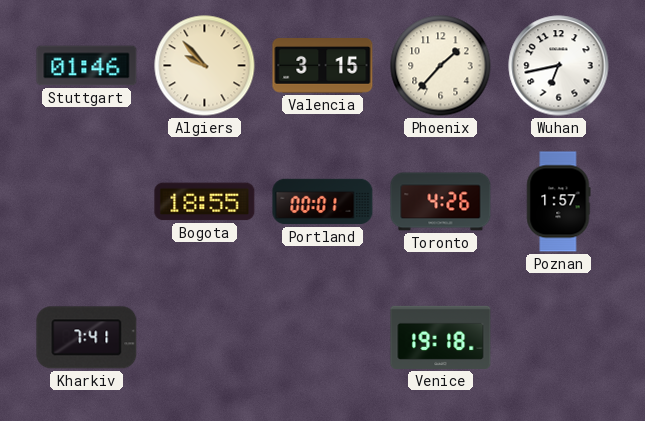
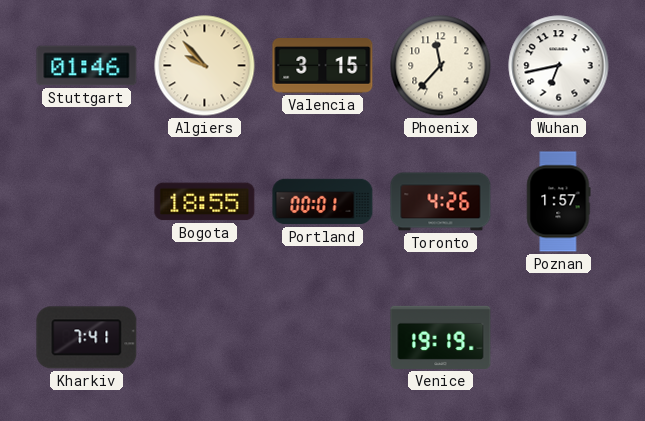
Phoenix: 1:37 -> 11:37 (441, 66)
Venice: 19:18 -> 19:19 (441, 337)
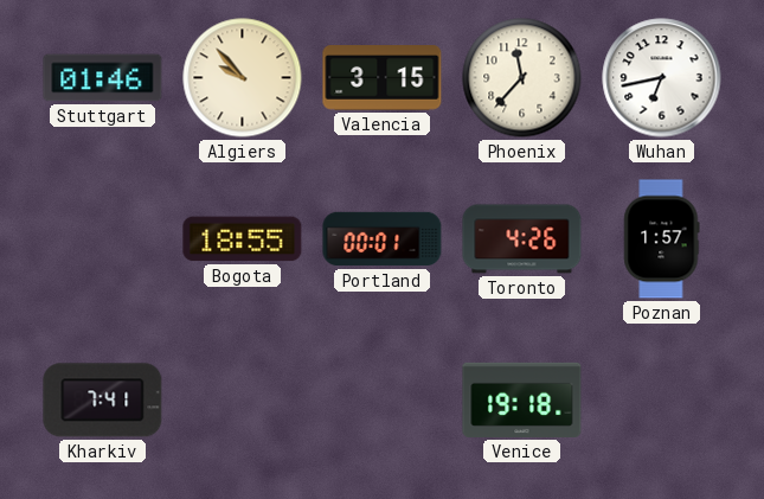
Venice: 19:19 -> 19:18 (522, 399)
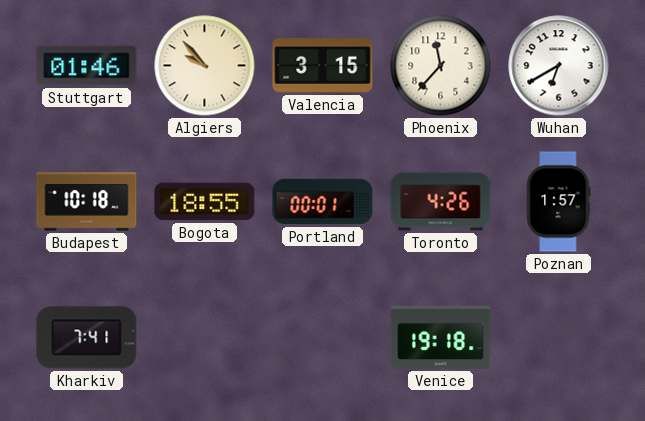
Wuhan: 6:43 -> 6:40 (559, 66)
Budapest: none -> 10:18 (87, 202)
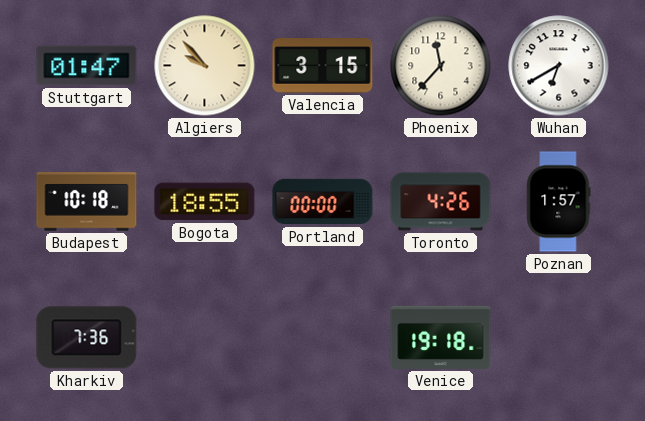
Stuttgart: 01:46 -> 01:47 (87, 66)
Portland: 00:01 -> 00:00 (323, 202)
Kharkiv: 7:41 -> 7:36 (87, 338)
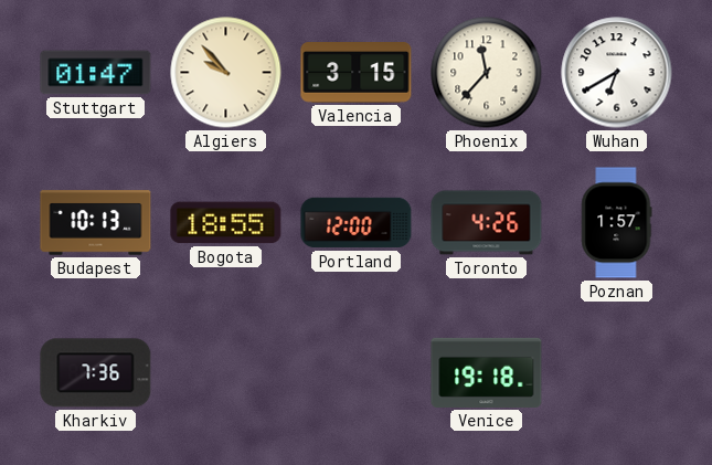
Budapest: 10:18 -> 10:13 (96, 223)
Portland: 00:00 -> 12:00 (357, 223)
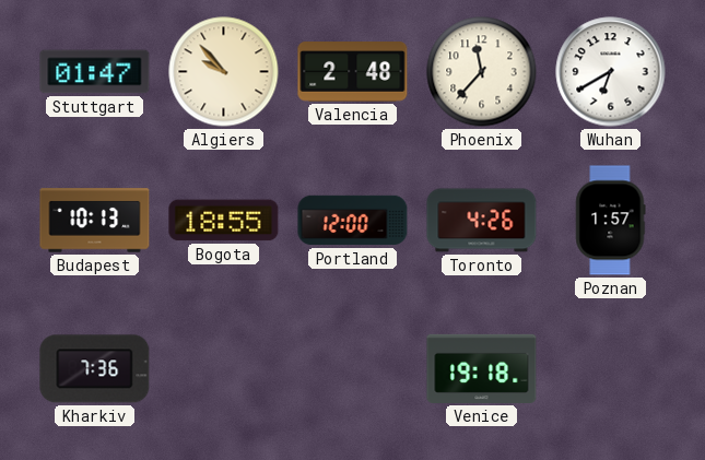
Valencia: 3:15 -> 2:48 (353, 72)
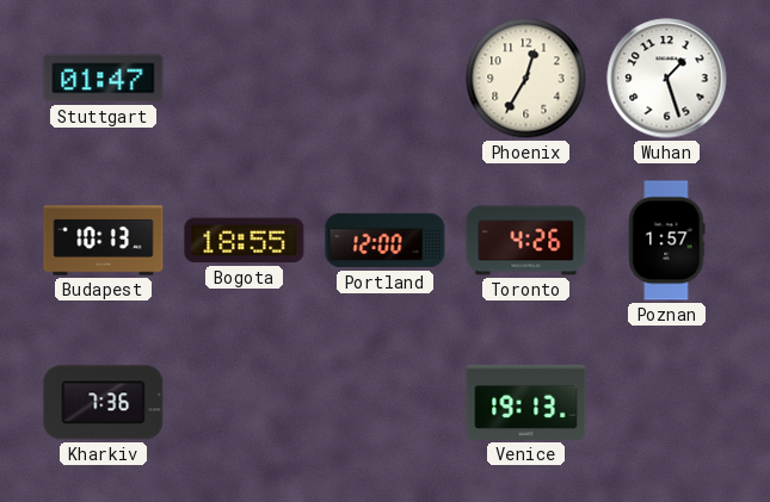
Algiers: 9:53 -> none (224, 72)
Valencia: 2:48 -> none (353, 72)
Phoenix: 11:37 -> 12:35 (526, 79)
Wuhan: 6:40 -> 1:27 (667, 79)
Venice: 19:18 -> 19:13 (526, 402)
